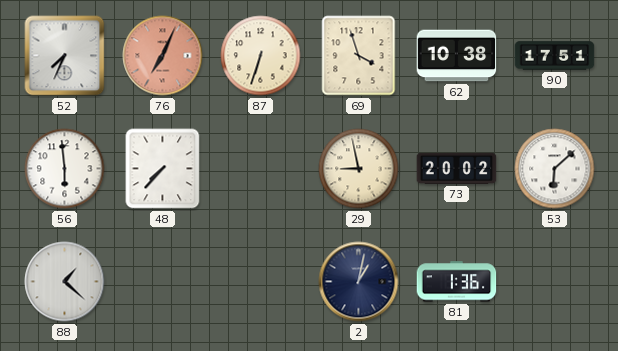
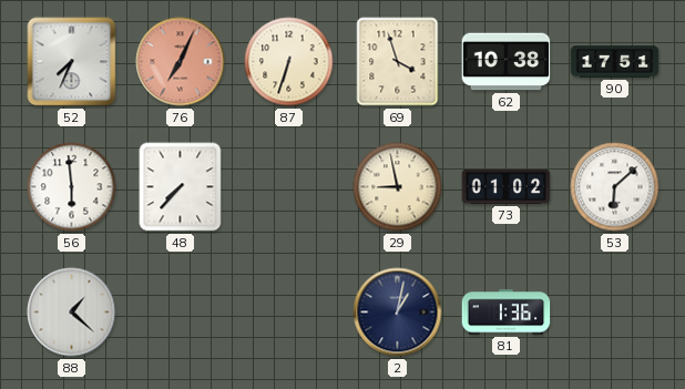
73: 20:02 -> 01:02 (507, 186)
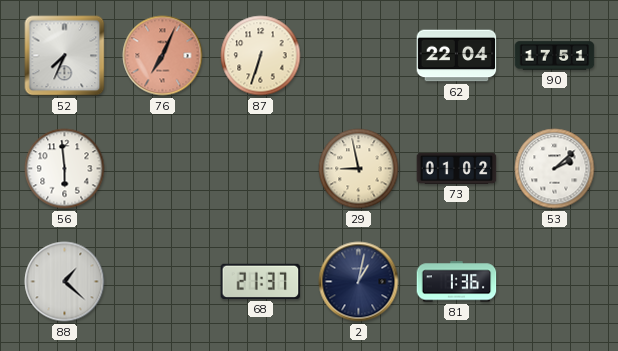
69: 3:57 -> none (398, 62)
62: 10:38 -> 22:04 (457, 56)
48: 7:37 -> none (181, 187)
53: 6:08 -> 2:08 (555, 169)
68: none -> 21:37 (261, 281)
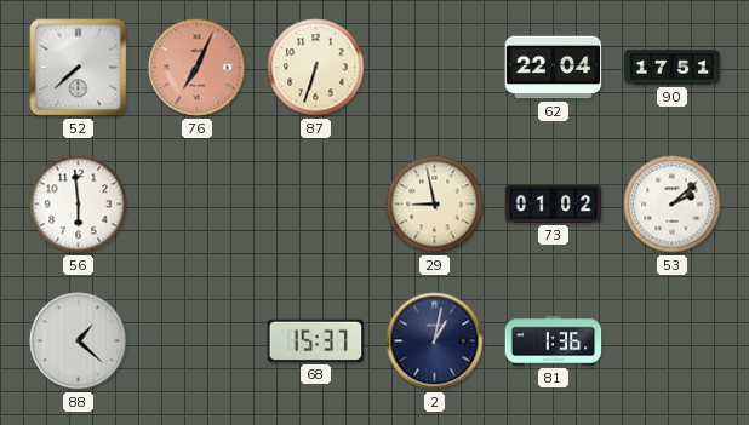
52: 7:34 -> 7:38 (79, 68)
68: 21:37 -> 15:37 (316, 340)
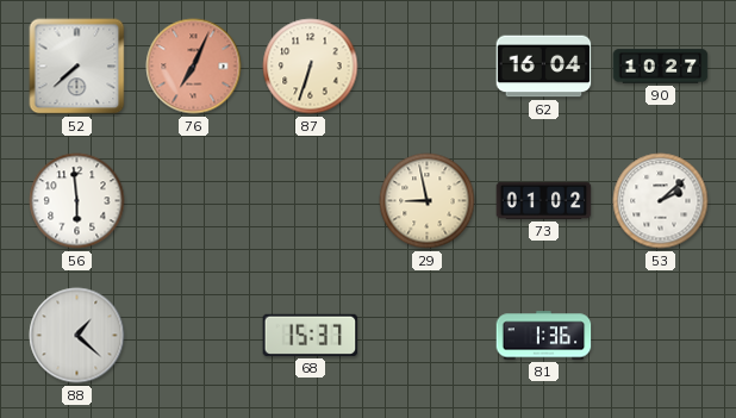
62: 22:04 -> 16:04 (544, 67)
90: 17:51 -> 10:27 (661, 67)
2: 1:02 -> none (435, 341)
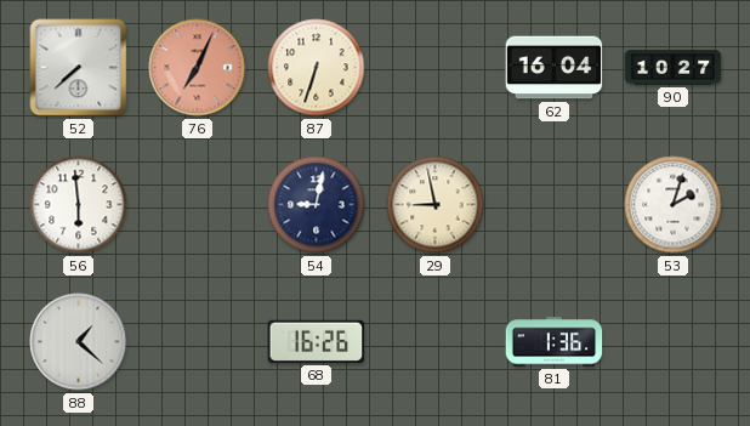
54: none -> 9:02 (317, 205)
73: 01:02 -> none (544, 200)
53: 2:08 -> 2:03 (674, 205)
68: 15:37 -> 16:26 (317, 341)
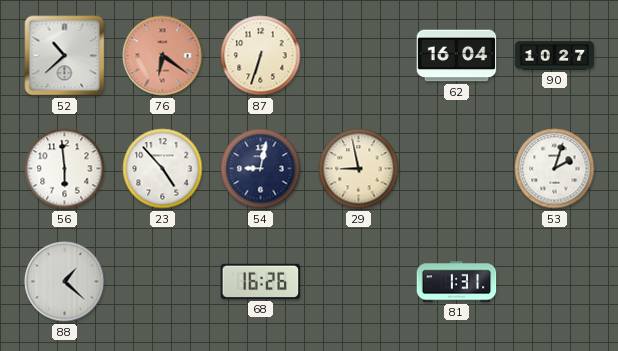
52: 7:38 -> 10:38 (65, 56)
76: 7:04 -> 6:21 (163, 56)
23: none -> 4:53 (163, 169)
81: 1:36 -> 1:31 (457, 282)
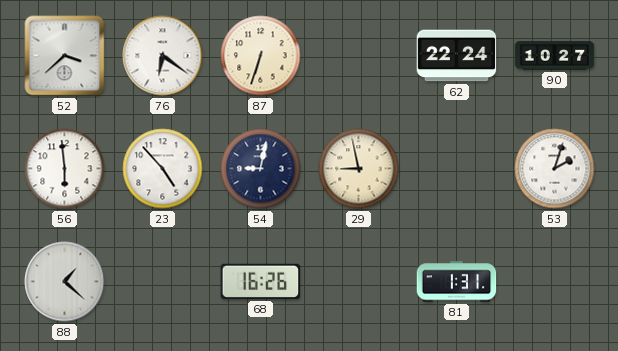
52: 10:38 -> 3:38 (65, 56)
76 dial: salmon -> white (163, 56)
62: 16:04 -> 22:24 (457, 56)
